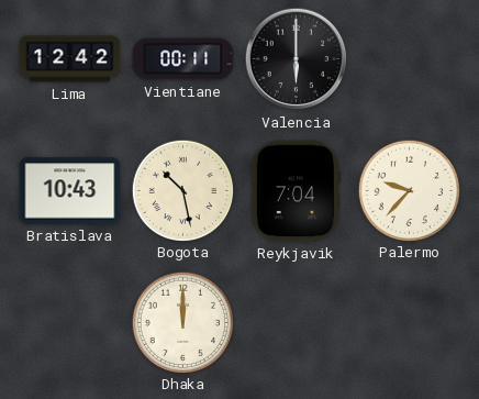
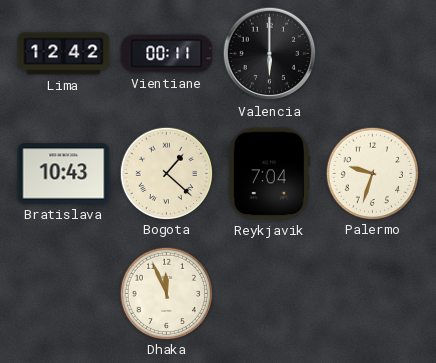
Bogota: 10:28 -> 1:22 (166, 173)
Palermo: 9:37 -> 9:33 (372, 173)
Dhaka: 12:00 -> 11:56 (166, 293)
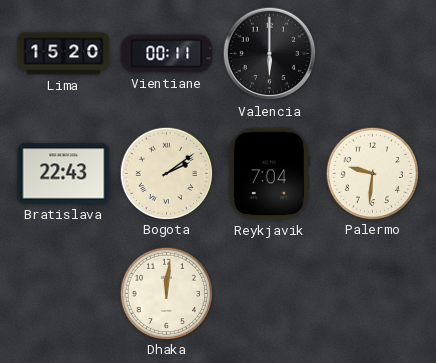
Lima: 12:42 -> 15:20 (64, 54)
Bratislava: 10:43 -> 22:43 (64, 174)
Bogota: 1:22 -> 2:09 (166, 173)
Palermo: 9:33 -> 9:31 (372, 173)
Dhaka: 11:56 -> 12:01 (166, 293)
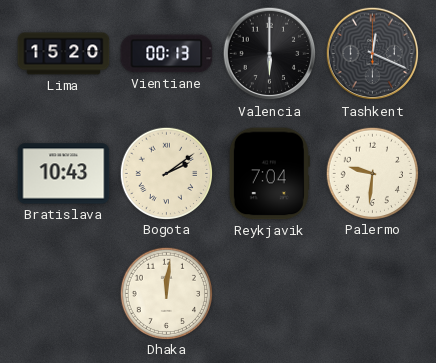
Vientiane: 00:11 -> 00:13 (167, 54)
Tashkent: none -> 12:19 (373, 54)
Bratislava: 22:43 -> 10:43 (64, 174)
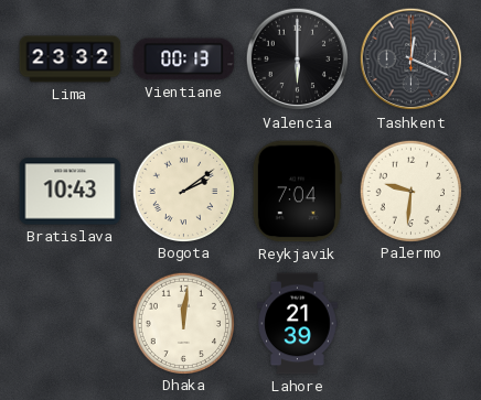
Lima: 15:20 -> 23:32 (71, 60)
Lahore: none -> 21:39 (298, 324)
